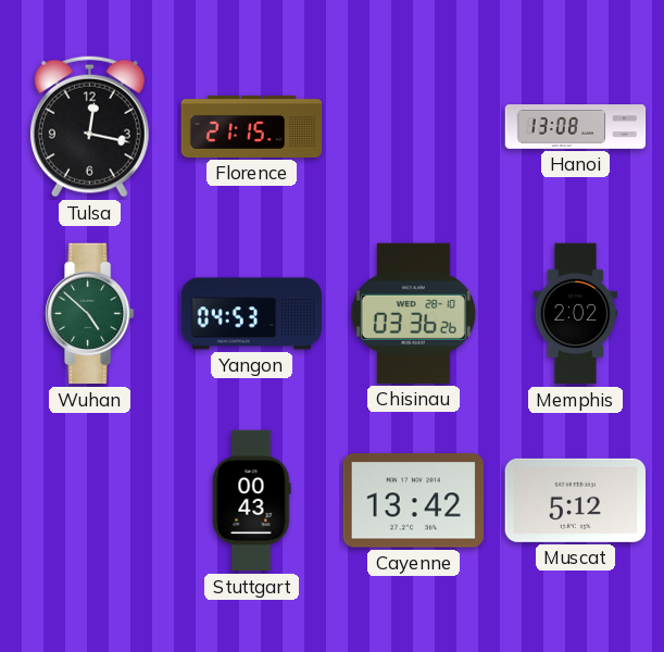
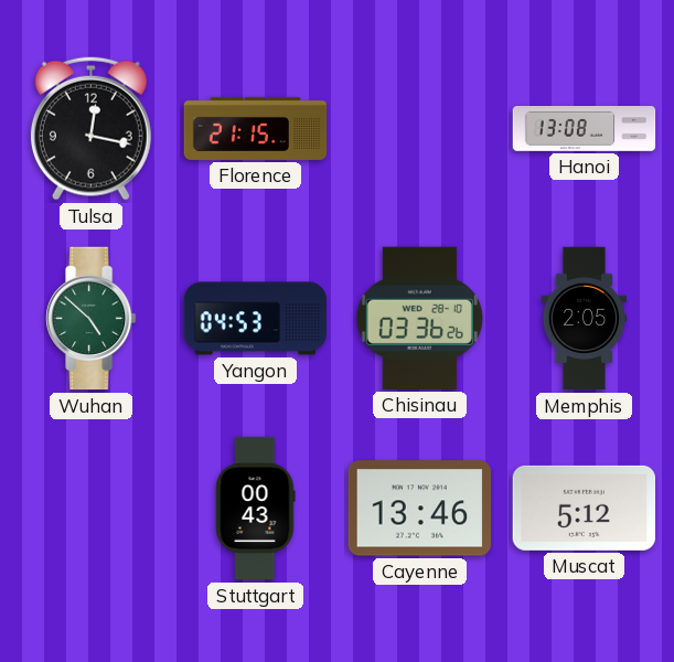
Memphis: 2:02 -> 2:05 (585, 319)
Cayenne: 13:42 -> 13:46 (419, 509)
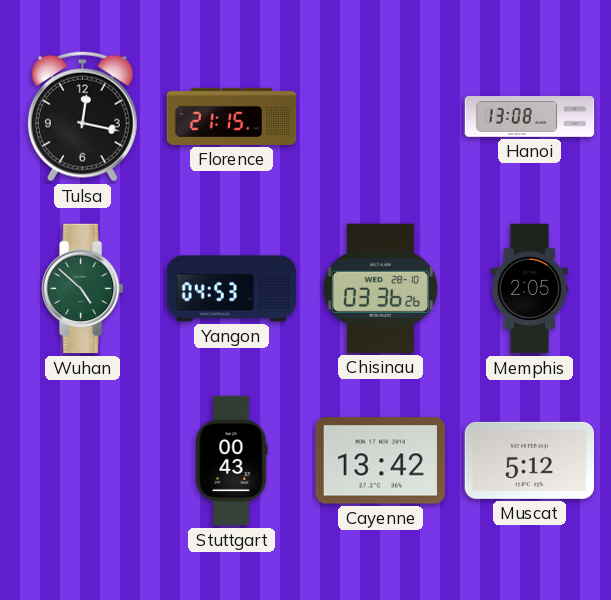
Cayenne: 13:46 -> 13:42 (380, 461)
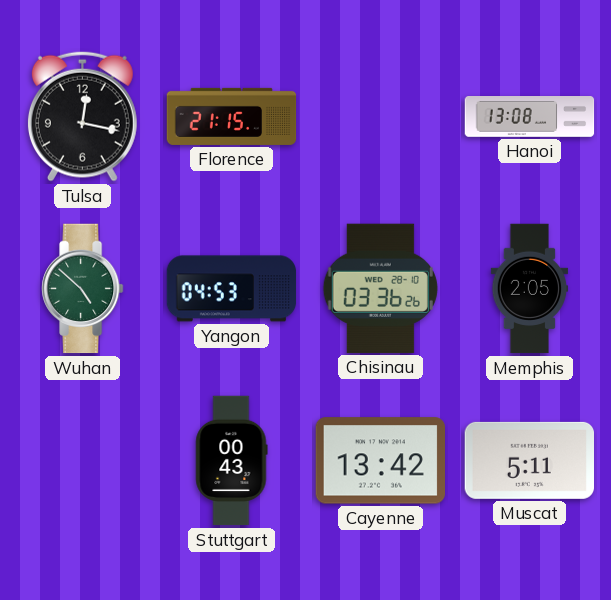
Muscat: 5:12 -> 5:11 (529, 460)
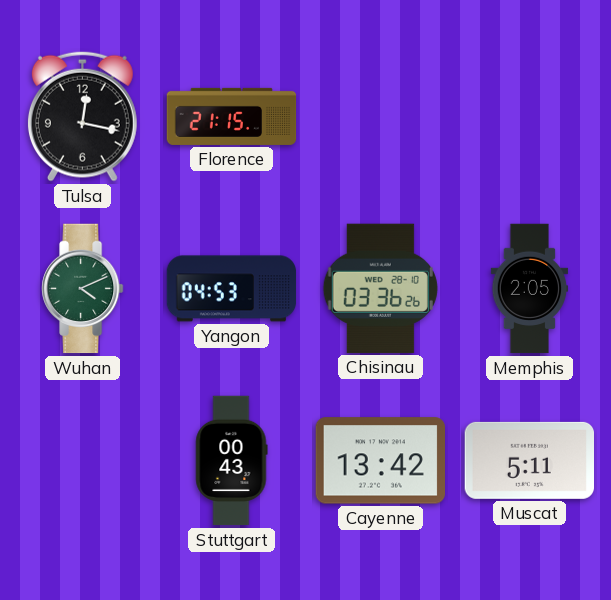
Hanoi: 13:08 -> none (530, 117)
Wuhan: 4:52 -> 4:11 (83, 289)
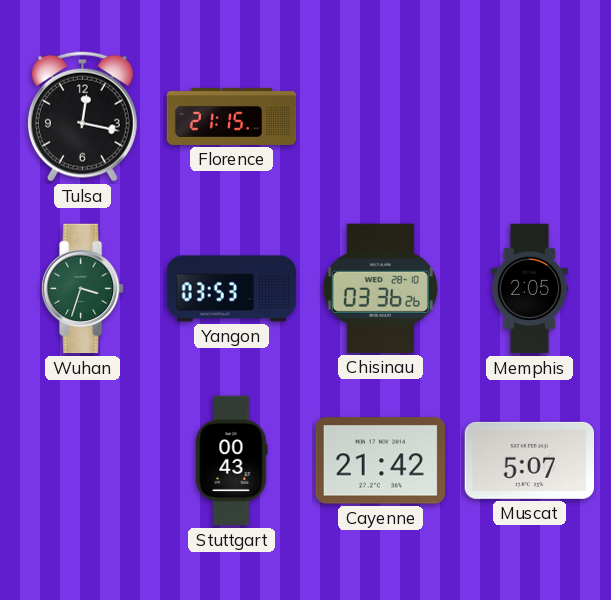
Wuhan: 4:11 -> 3:33 (83, 289)
Yangon: 04:53 -> 03:53 (232, 289)
Cayenne: 13:42 -> 21:42 (380, 461)
Muscat: 5:11 -> 5:07 (529, 460)
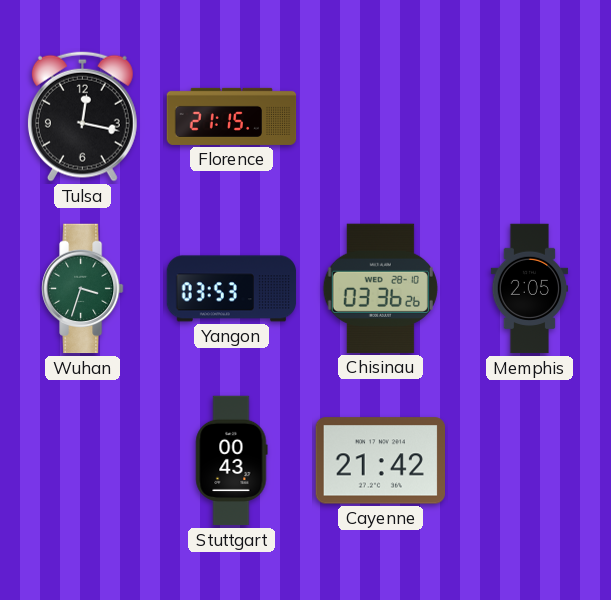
Muscat: 5:07 -> none (529, 460)
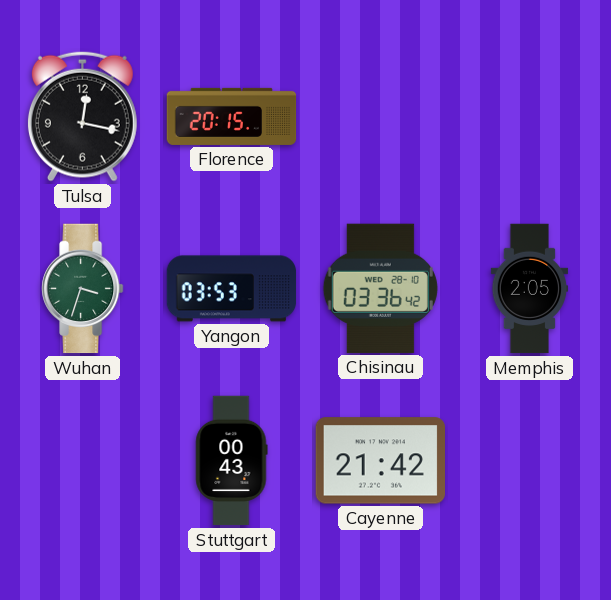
Florence: 21:15 -> 20:15 (232, 116)
Chisinau: 03:36:26 -> 03:36:42 (380, 288)
